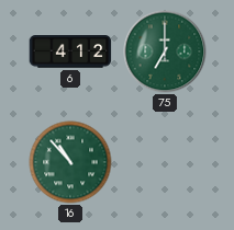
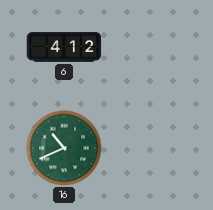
75: 7:00 -> none (165, 51)
16: 10:53 -> 10:41 (64, 148)
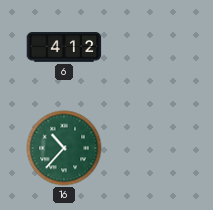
16: 10:41 -> 10:37 (64, 148)
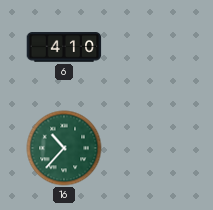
6: 4:12 -> 4:10 (64, 47)
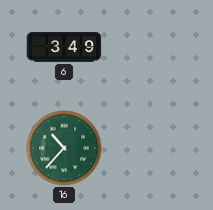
6: 4:10 -> 3:49 (64, 47)
